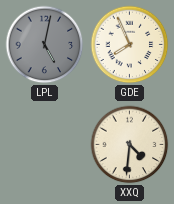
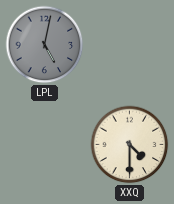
GDE: 7:56 -> none (130, 45)
XXQ: 4:31 -> 4:30 (130, 145)
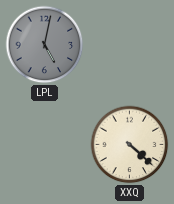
XXQ: 4:30 -> 4:22 (130, 145)
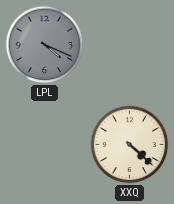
LPL: 5:02 -> 4:19 (45, 45)
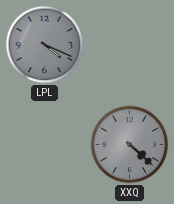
XXQ dial: cream -> grey (130, 145)
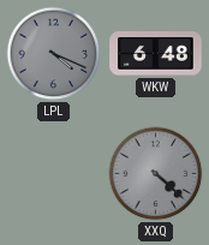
WKW: none -> 6:48 (156, 54)
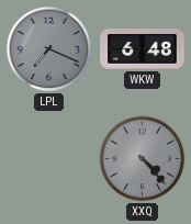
LPL: 4:19 -> 7:19 (49, 49)
XXQ: 4:22 -> 4:23 (143, 159)
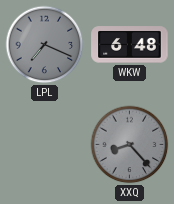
XXQ: 4:23 -> 8:23 (130, 145)
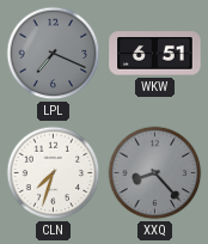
WKW: 6:48 -> 6:51 (155, 54)
CLN: none -> 7:33 (54, 173)
